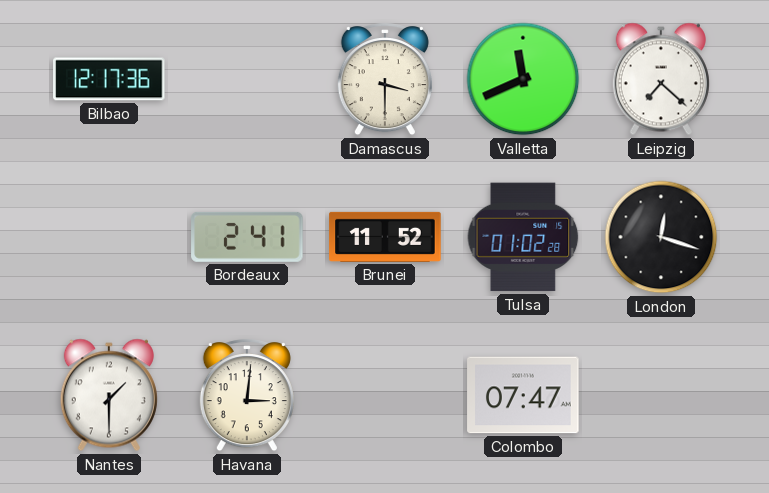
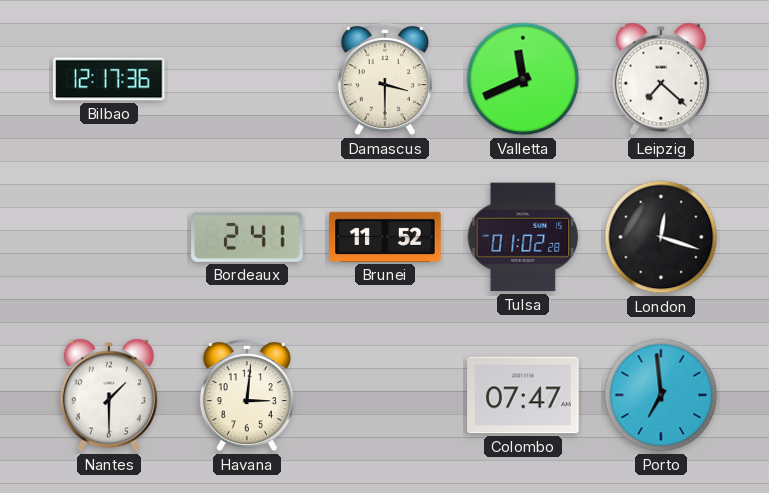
Porto: none -> 6:59 (661, 395)
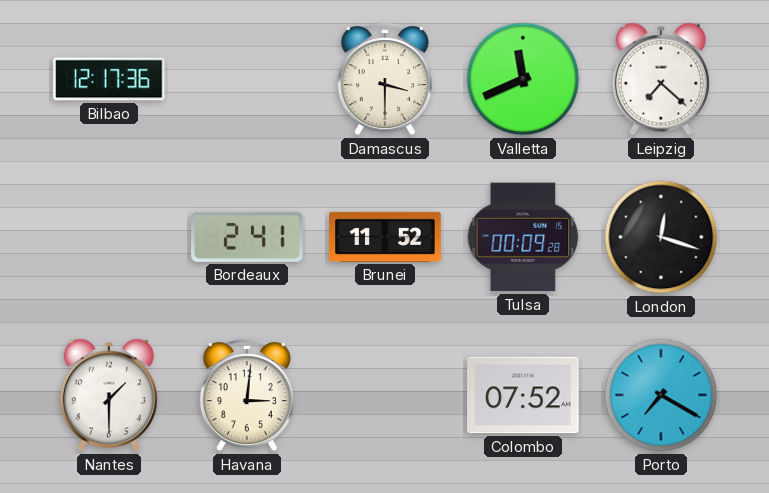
Tulsa: 01:02 -> 00:09 (523, 237)
Colombo: 07:47 -> 07:52 (523, 395)
Porto: 6:59 -> 7:20 (661, 395)
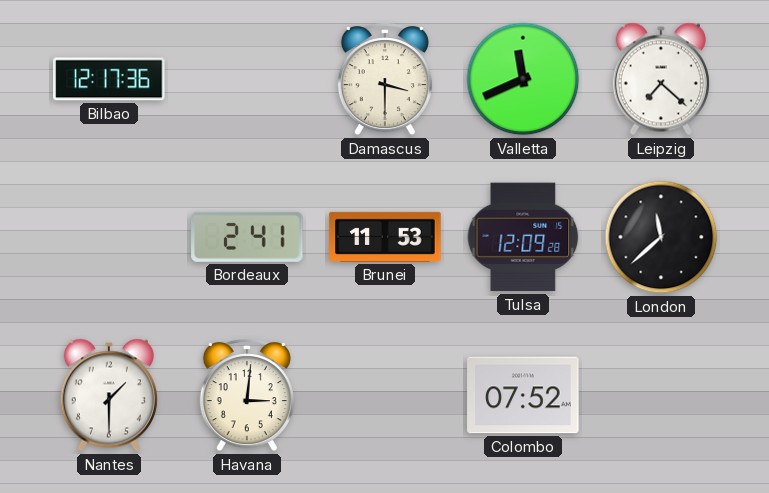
Brunei: 11:52 -> 11:53 (385, 237)
Tulsa: 00:09 -> 12:09 (523, 237)
London: 12:18 -> 11:38 (661, 237)
Porto: 7:20 -> none (661, 395)
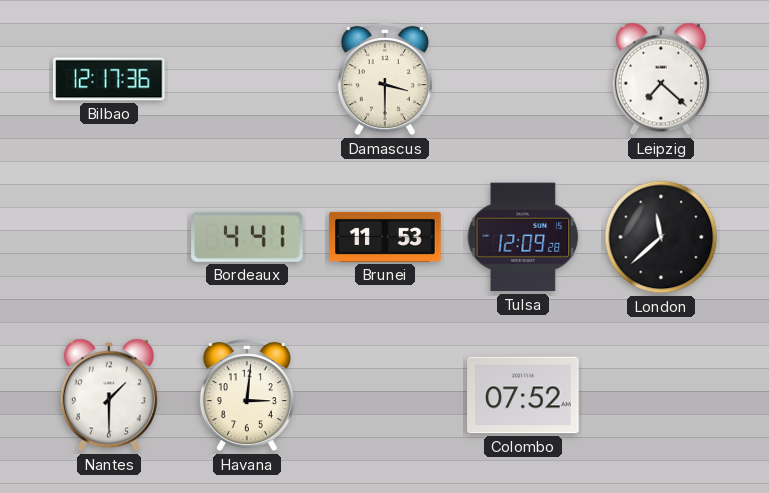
Valletta: 11:41 -> none (523, 79)
Bordeaux: 2:41 -> 4:41 (247, 237)
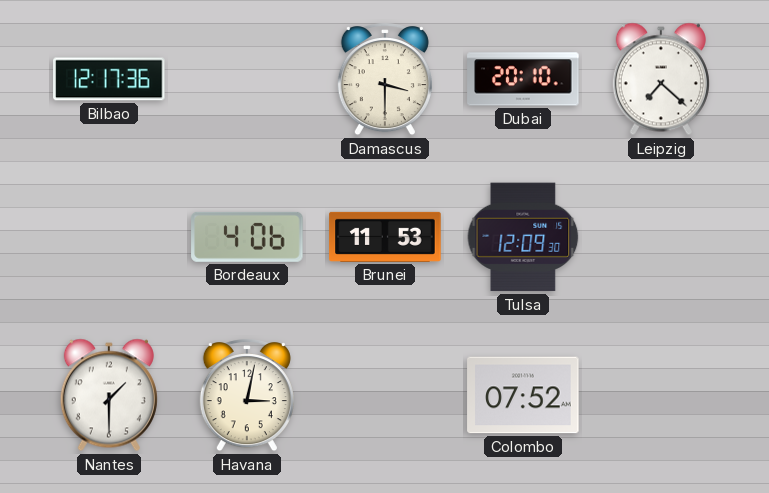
Dubai: none -> 20:10 (523, 79)
Bordeaux: 4:41 -> 4:06 (247, 237)
Tulsa: 12:09:28 -> 12:09:30 (523, 237)
London: 11:38 -> none (661, 237)
Havana: 3:01 -> 3:02 (247, 396)
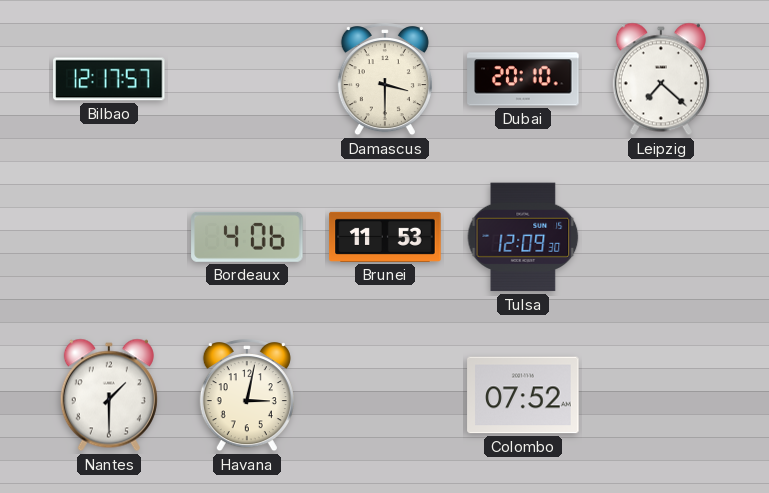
Bilbao: 12:17:36 -> 12:17:57 (109, 79)
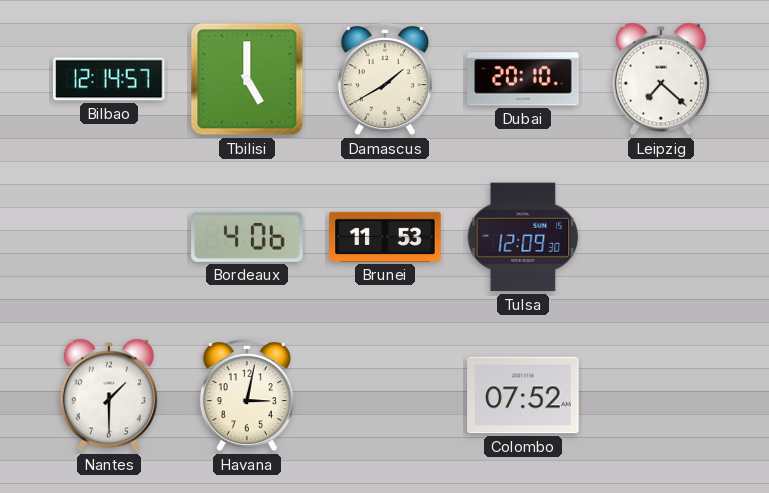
Bilbao: 12:17 -> 12:14 (109, 79)
Tbilisi: none -> 5:00 (247, 79)
Damascus: 3:30 -> 1:40 (385, 80)
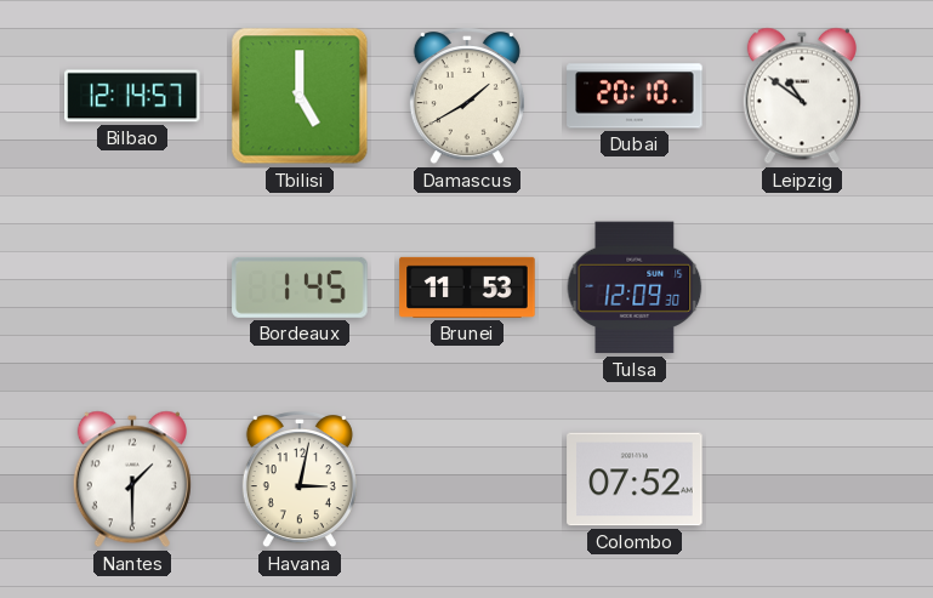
Leipzig: 7:22 -> 10:51 (802, 96)
Bordeaux: 4:06 -> 1:45 (300, 287)
